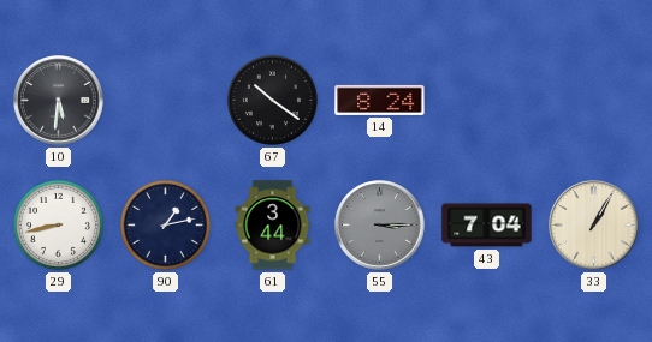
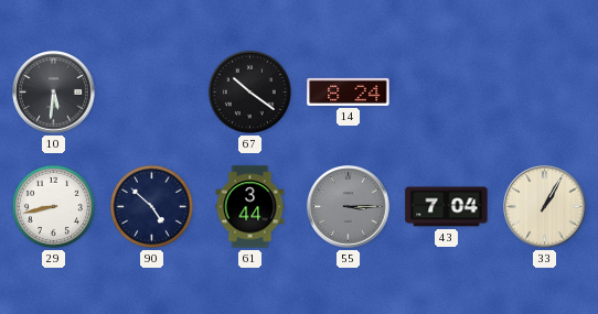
90: 1:13 -> 4:52 (151, 206)
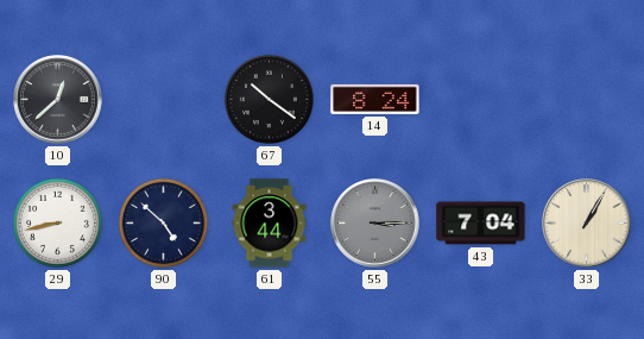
10: 5:31 -> 12:38 (58, 100)
